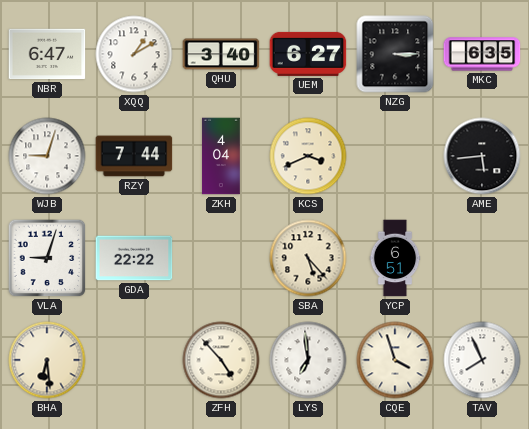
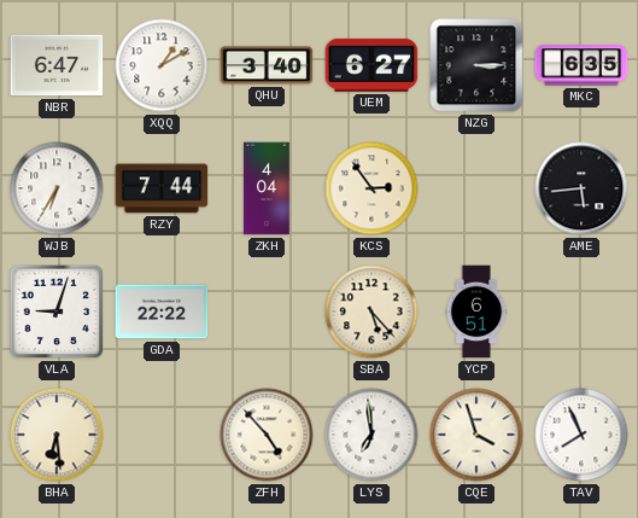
WJB: 9:03 -> 6:35 (57, 188)
KCS: 3:41 -> 2:54 (371, 188)
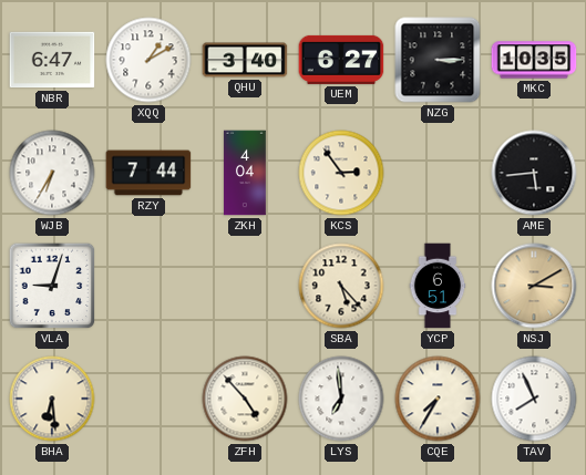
MKC: 6:35 -> 10:35 (534, 60)
GDA: 22:22 -> none (162, 312)
NSJ: none -> 3:10 (534, 286)
CQE: 3:57 -> 7:35 (438, 399)
